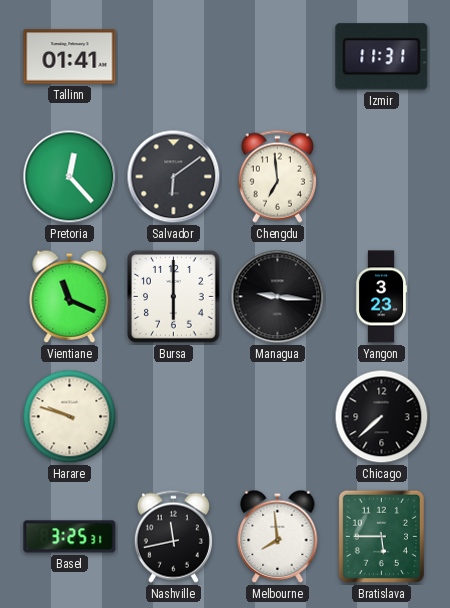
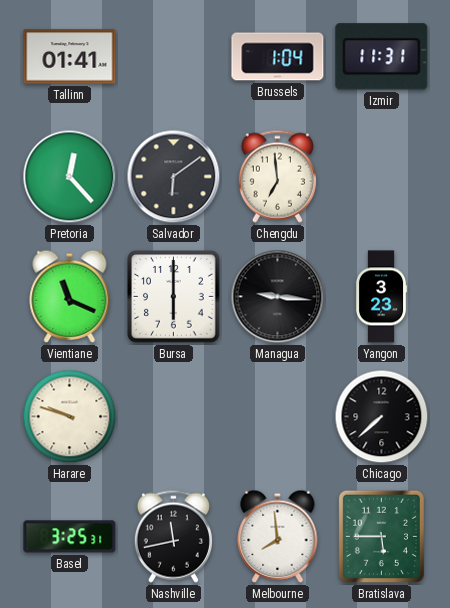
Brussels: none -> 1:04 (278, 57)
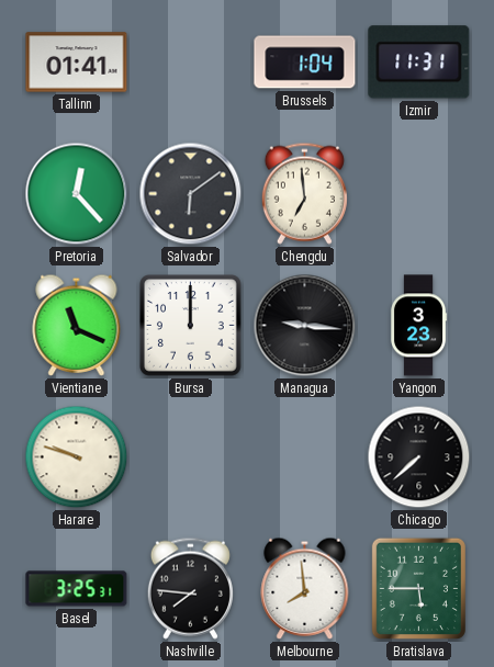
Bursa: 6:00 -> 12:00 (191, 326)
Nashville: 11:43 -> 7:46 (190, 588)
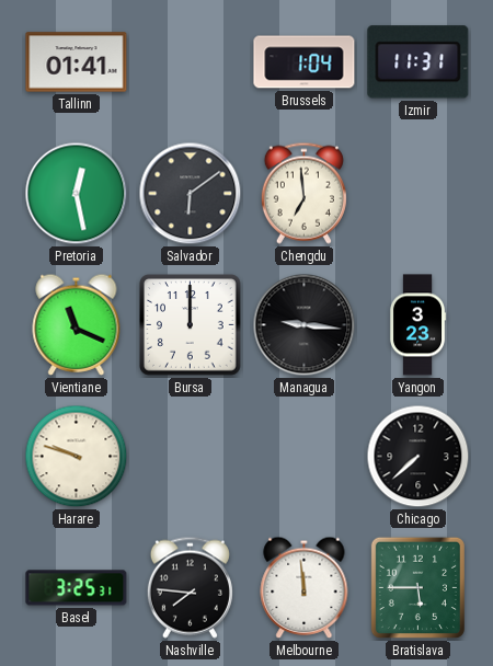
Pretoria: 12:23 -> 12:28 (77, 194)
Melbourne: 7:59 -> 11:59 (305, 587)
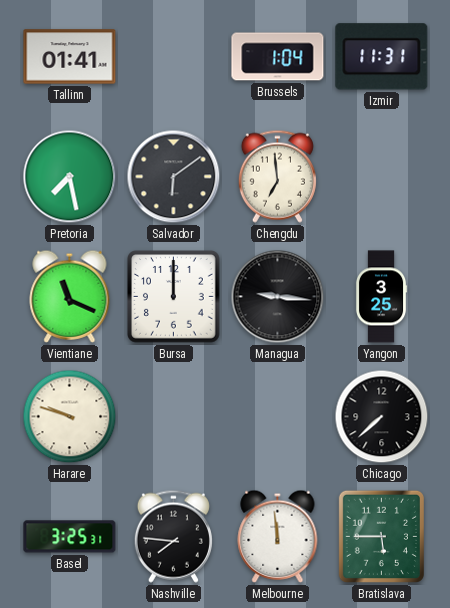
Pretoria: 12:28 -> 7:28 (70, 177)
Yangon: 3:23 -> 3:25 (381, 297)
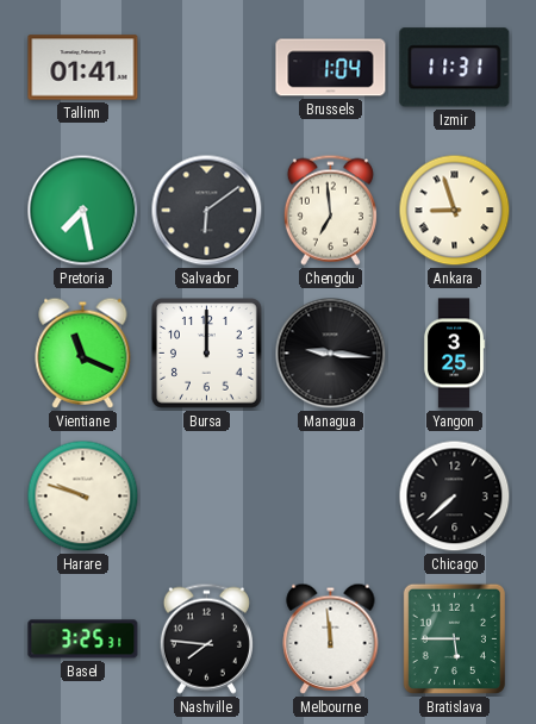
Ankara: none -> 8:57 (455, 211)
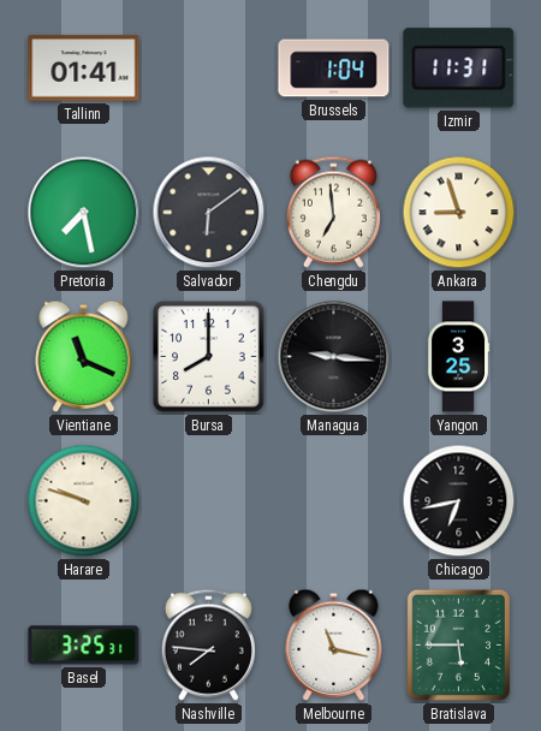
Bursa: 12:00 -> 8:00 (209, 357)
Chicago: 7:38 -> 6:43 (459, 501)
Melbourne: 11:59 -> 11:17 (334, 644)
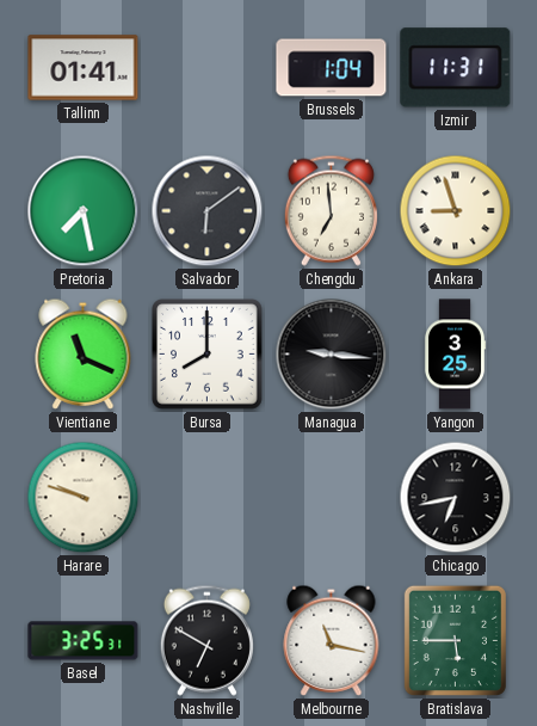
Nashville: 7:46 -> 6:50 (206, 640)
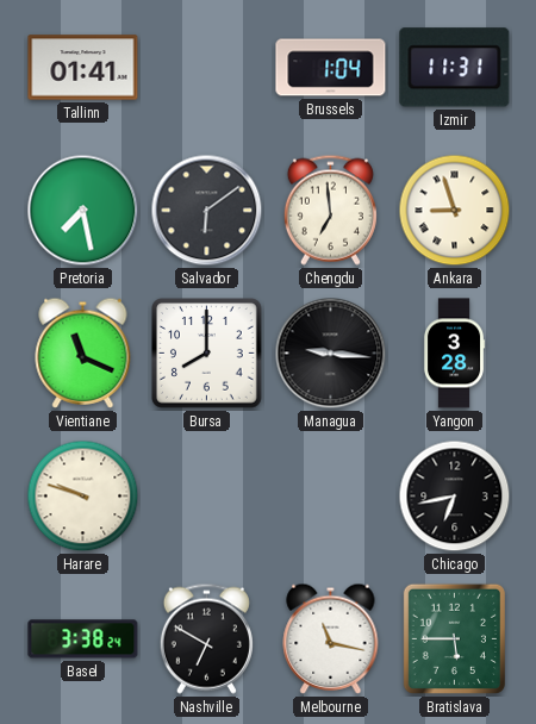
Yangon: 3:25 -> 3:28 (454, 354)
Basel: 3:25 -> 3:38 (83, 639)
